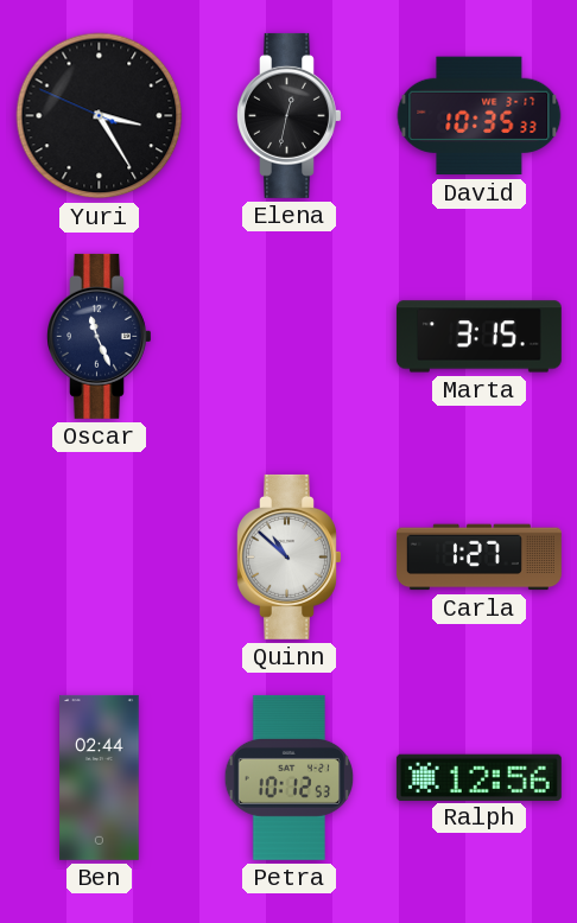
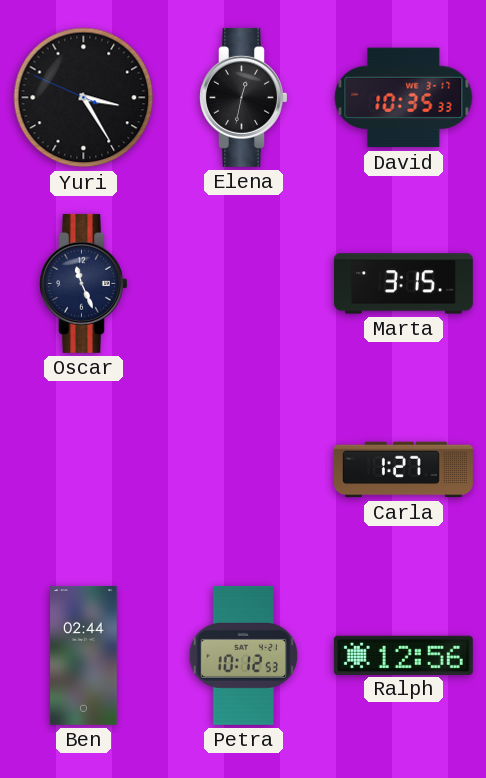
Quinn: 10:52 -> none (290, 556)
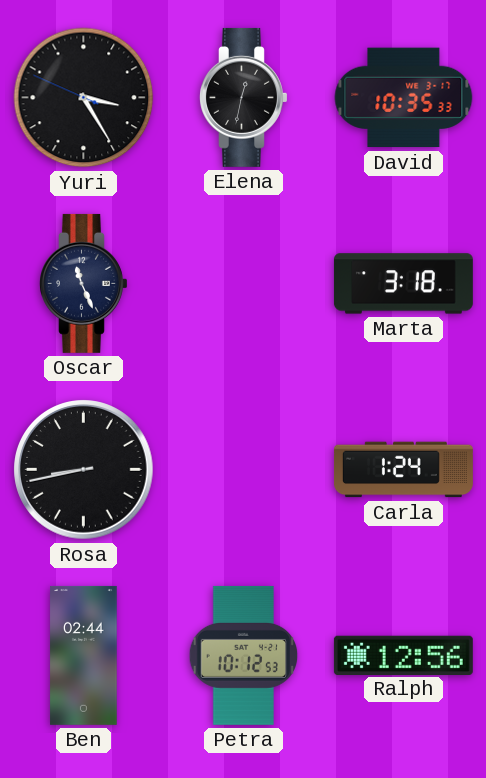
Marta: 3:15 -> 3:18 (403, 284)
Rosa: none -> 8:43 (84, 470)
Carla: 1:27 -> 1:24 (403, 470)
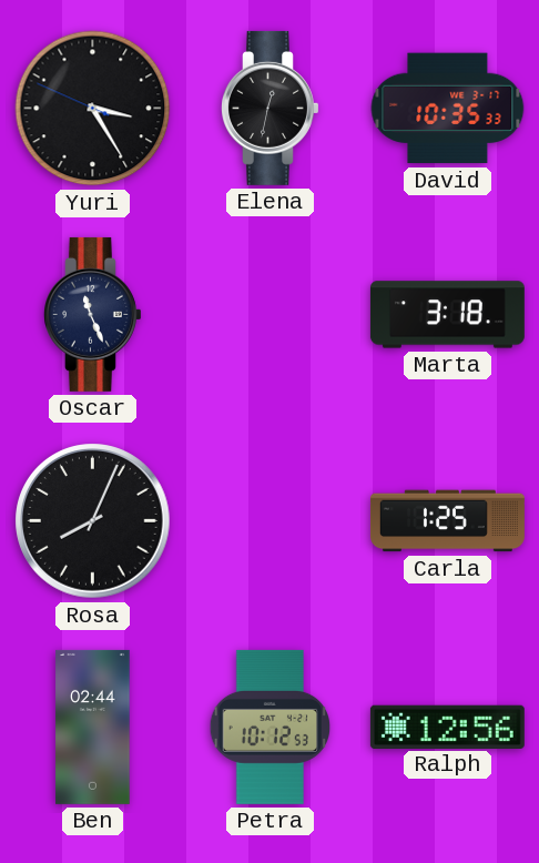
Rosa: 8:43 -> 8:04 (93, 521)
Carla: 1:24 -> 1:25 (447, 521)
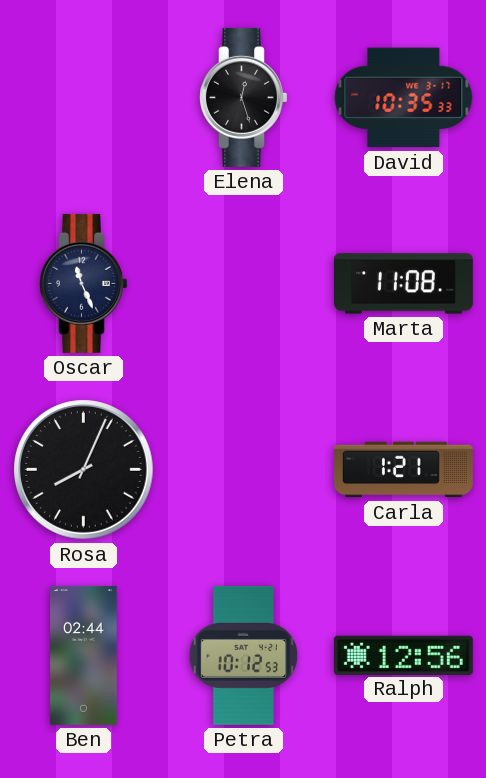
Yuri: 3:24 -> none (93, 109)
Elena: 12:32 -> 12:27 (244, 97)
Marta: 3:18 -> 11:08 (403, 284)
Carla: 1:25 -> 1:21 (403, 470)
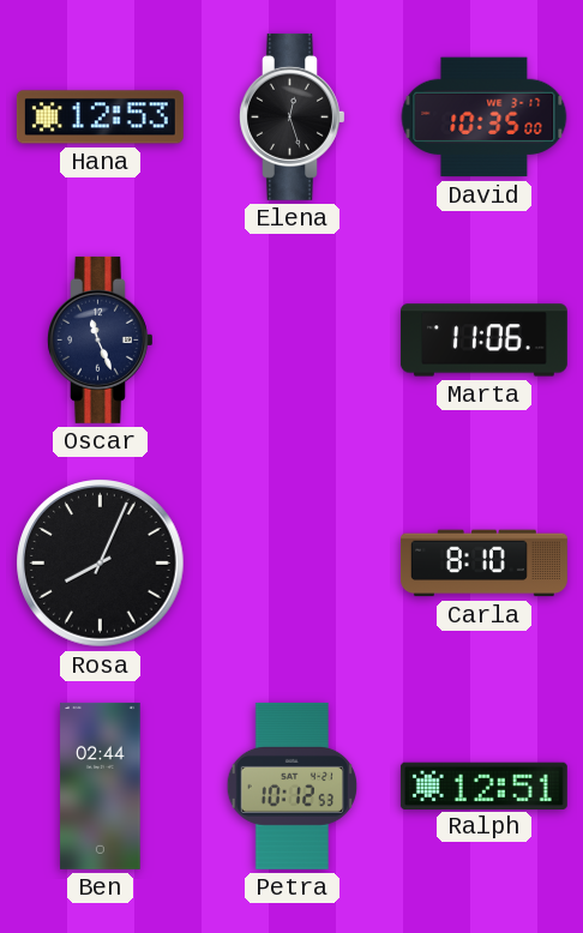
Hana: none -> 12:53 (100, 118)
David: 10:35:33 -> 10:35:00 (485, 118)
Marta: 11:08 -> 11:06 (483, 341)
Carla: 1:21 -> 8:10 (483, 564)
Ralph: 12:56 -> 12:51 (483, 785)
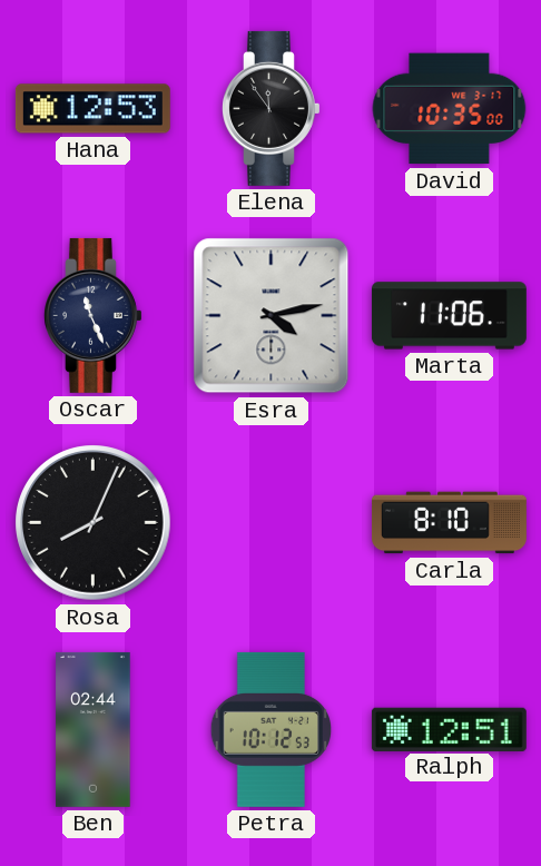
Elena: 12:27 -> 11:54 (272, 108)
Esra: none -> 4:13 (272, 316)
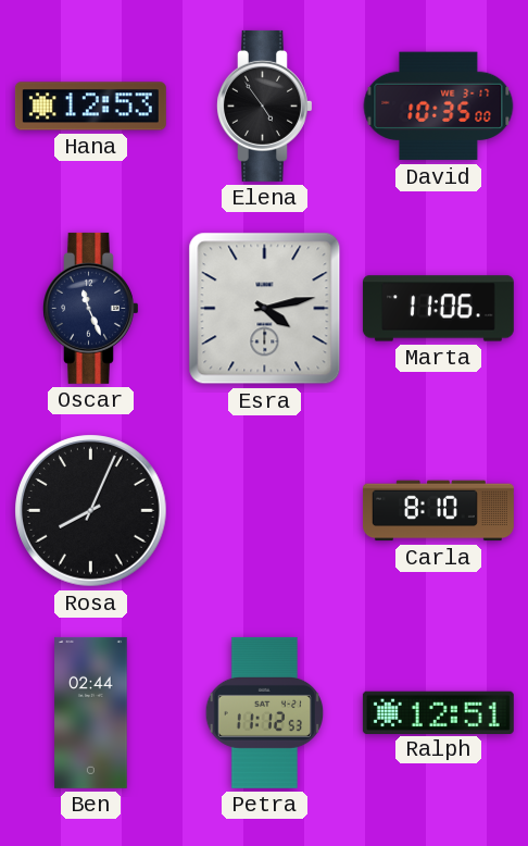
Elena: 11:54 -> 4:54 (265, 105)
Petra: 10:12 -> 11:12 (265, 712)
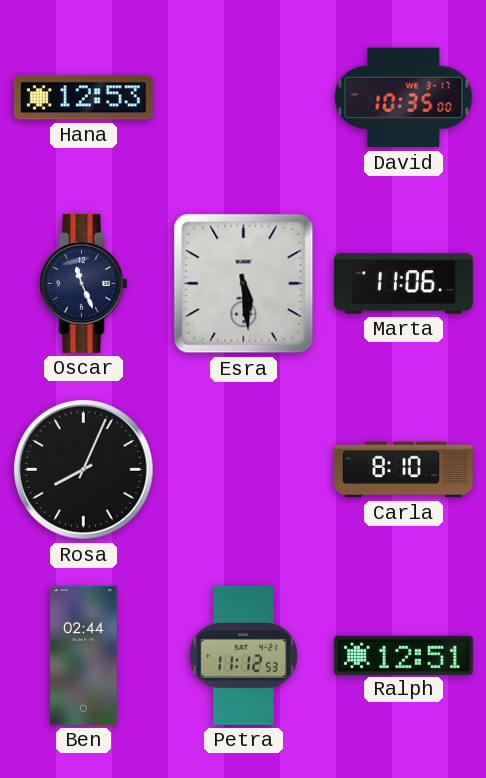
Elena: 4:54 -> none (265, 105)
Esra: 4:13 -> 5:29 (244, 284)
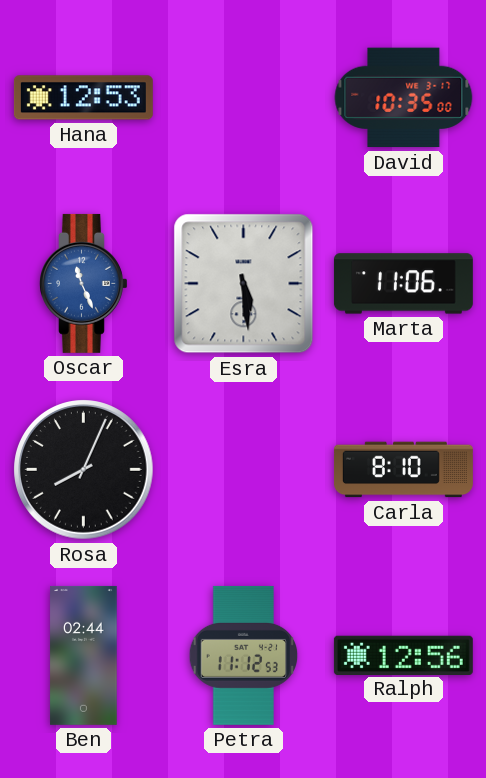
Oscar dial: navy -> blue (84, 283)
Ralph: 12:51 -> 12:56 (403, 655)
